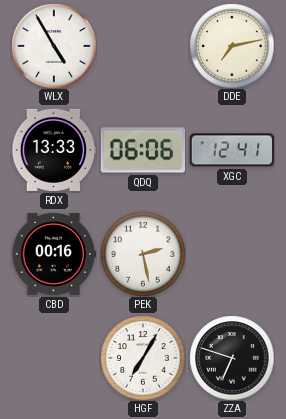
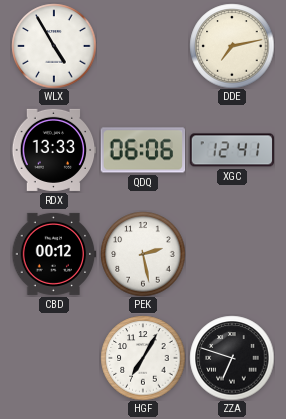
CBD: 00:16 -> 00:12 (54, 254)
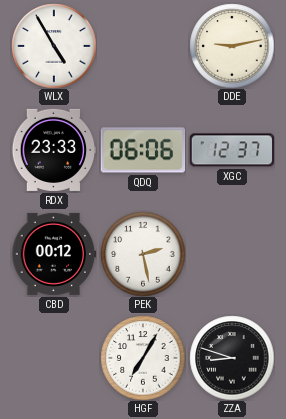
DDE: 7:13 -> 9:13 (232, 46)
RDX: 13:33 -> 23:33 (54, 150)
XGC: 12:41 -> 12:37 (232, 150)
ZZA: 6:48 -> 8:48 (232, 358)
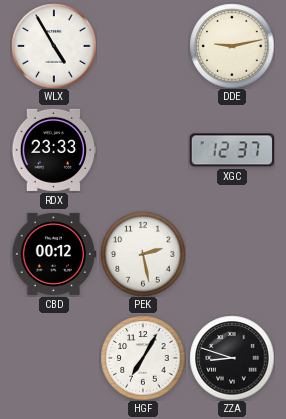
QDQ: 06:06 -> none (143, 150)
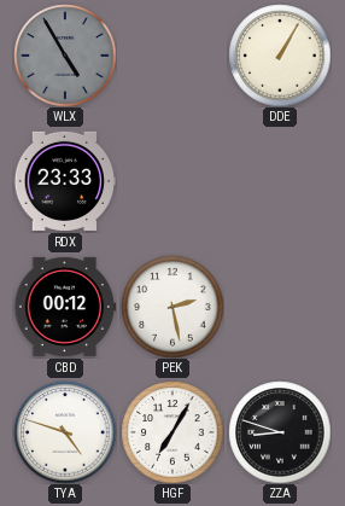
WLX dial: white -> grey (65, 56)
DDE: 9:13 -> 1:05 (280, 56)
XGC: 12:37 -> none (232, 150)
TYA: none -> 4:48 (65, 432)
